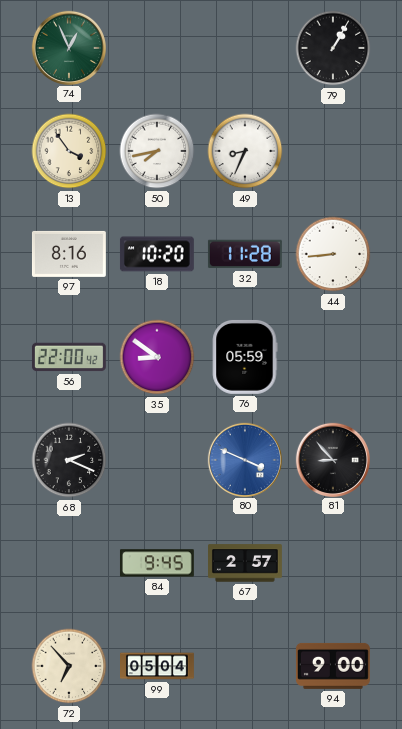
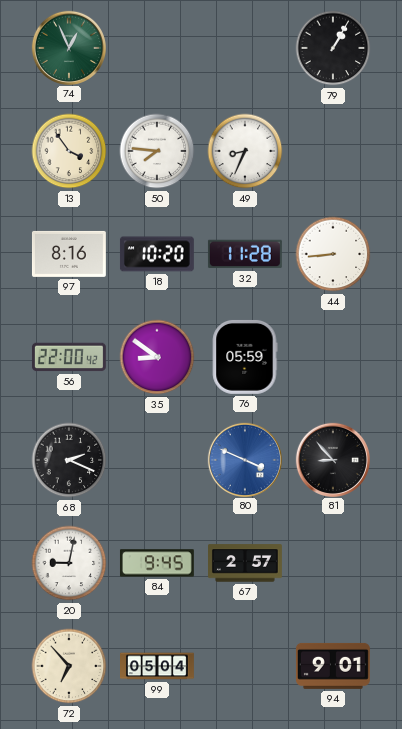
50: 7:43 -> 7:46 (157, 151)
20: none -> 9:02 (69, 563)
94: 9:00 -> 9:01 (333, 666)
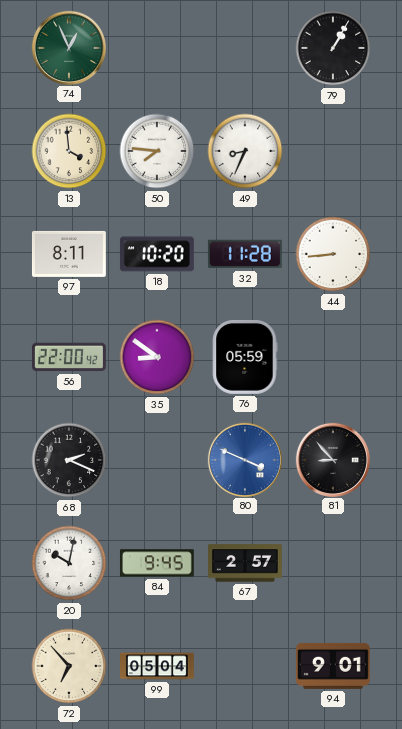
13: 3:54 -> 3:59 (69, 151)
97: 8:16 -> 8:11 (69, 254)
20: 9:02 -> 10:02 (69, 563)
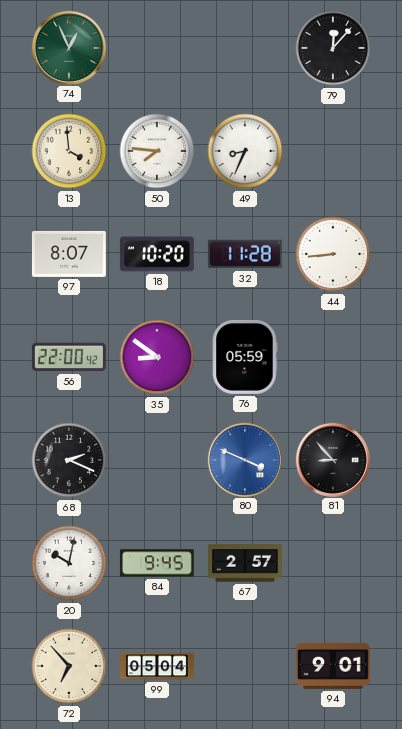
79: 1:05 -> 12:07 (333, 48)
97: 8:11 -> 8:07 (69, 254)
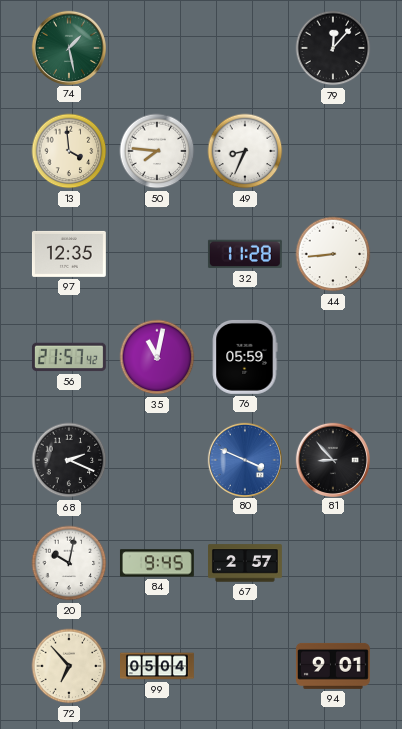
74: 12:56 -> 1:28 (68, 47)
97: 8:07 -> 12:35 (69, 254)
18: 10:20 -> none (157, 254)
56: 22:00 -> 21:57 (69, 357)
35: 8:51 -> 11:02 (157, 357)
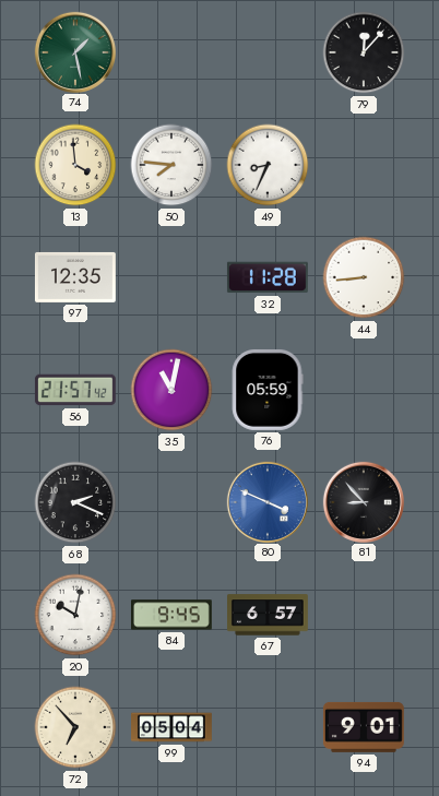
67: 2:57 -> 6:57 (269, 615)
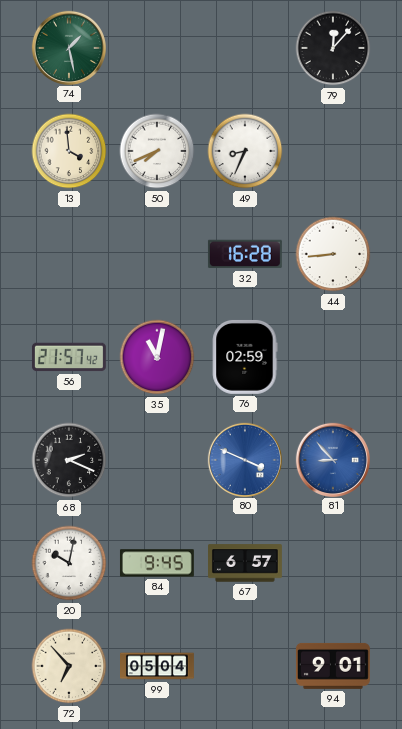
50: 7:46 -> 7:41 (157, 151)
97: 12:35 -> none (75, 277)
32: 11:28 -> 16:28 (245, 254)
76: 05:59 -> 02:59 (245, 357)
81 dial: black -> blue (332, 459)
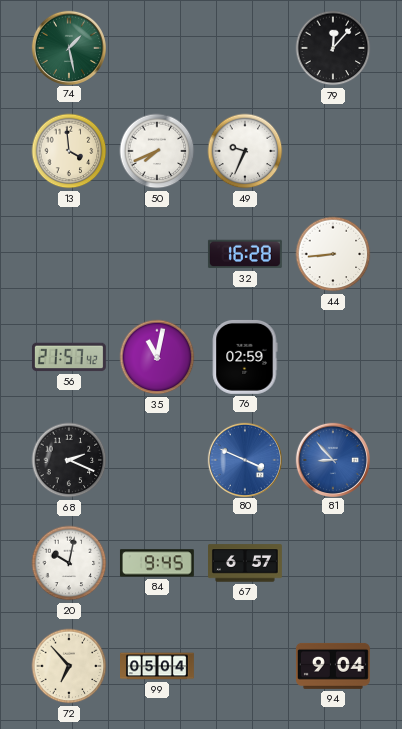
49: 8:34 -> 9:34 (245, 151)
94: 9:01 -> 9:04 (333, 666)
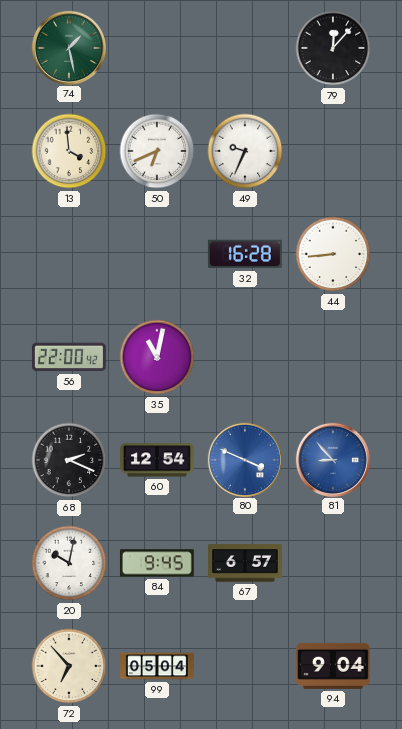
50: 7:41 -> 6:41 (157, 151)
56: 21:57 -> 22:00 (69, 357)
76: 02:59 -> none (245, 357)
60: none -> 12:54 (157, 460)
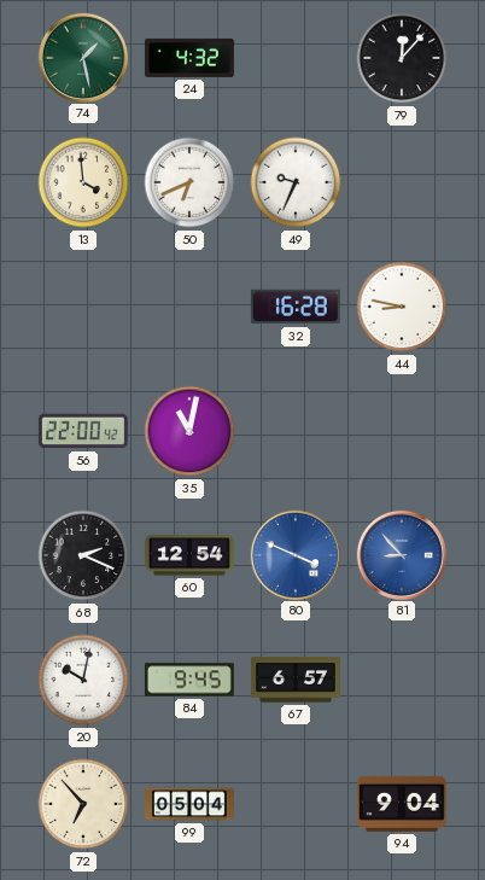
24: none -> 4:32 (189, 58)
44: 8:44 -> 8:47 (402, 307)
